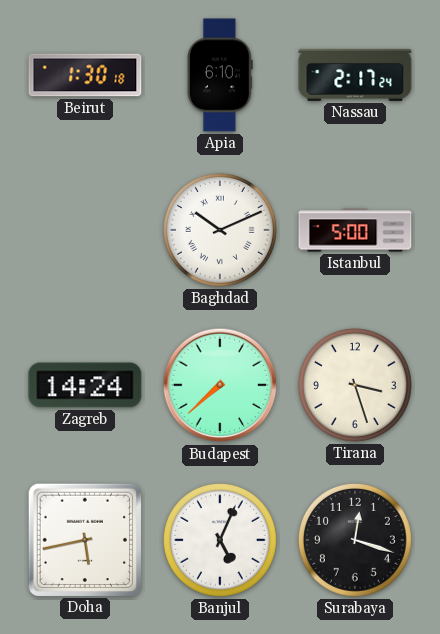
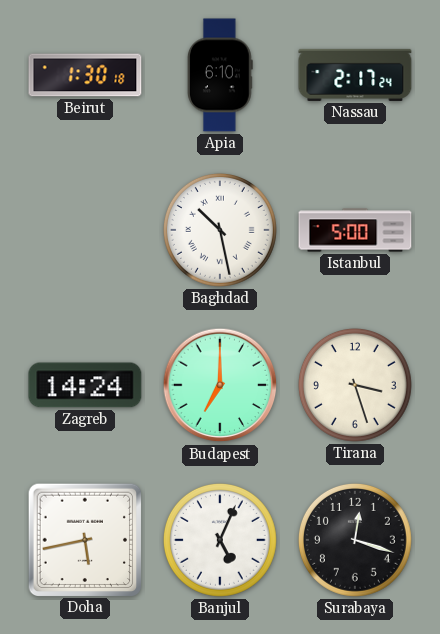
Baghdad: 10:11 -> 10:28 (220, 230)
Budapest: 7:38 -> 7:00 (220, 385)
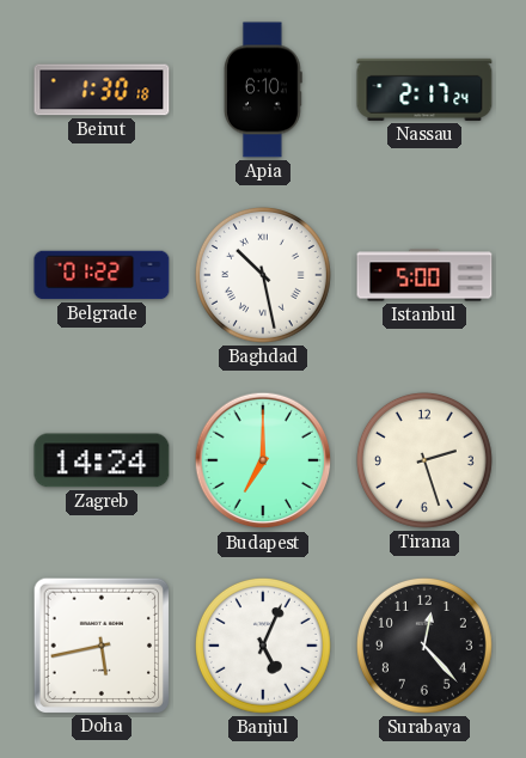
Belgrade: none -> 01:22 (102, 275)
Tirana: 3:27 -> 2:27 (424, 460)
Surabaya: 12:18 -> 12:23 (424, 646)
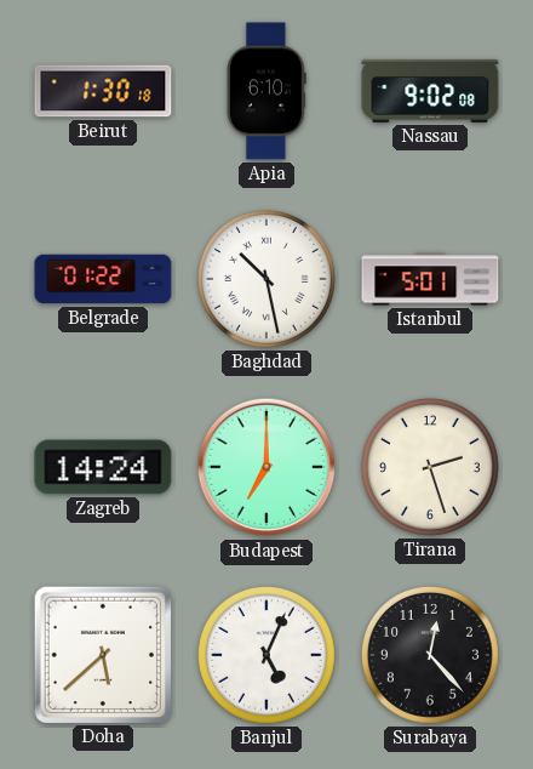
Nassau: 2:17 -> 9:02 (430, 91)
Istanbul: 5:00 -> 5:01 (430, 279)
Doha: 5:43 -> 5:38 (102, 654)
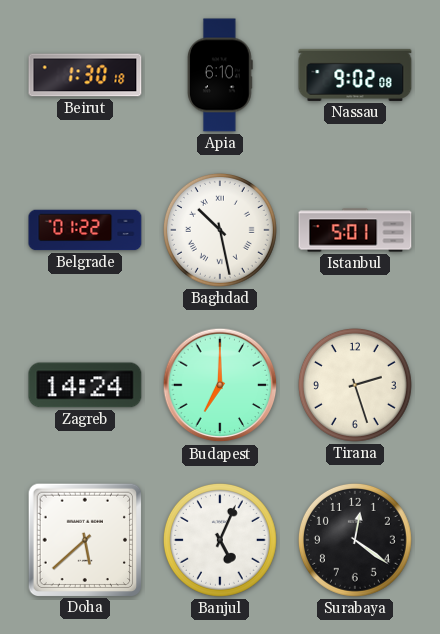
Surabaya: 12:23 -> 12:21 (355, 540)
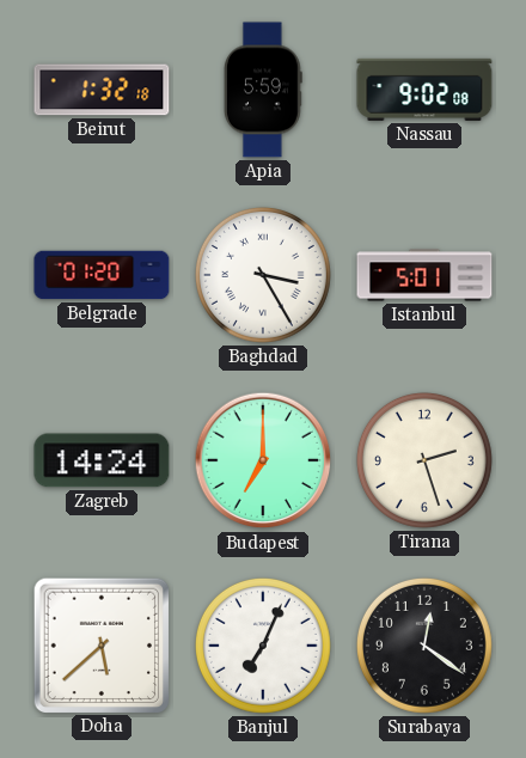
Beirut: 1:30 -> 1:32 (102, 90)
Apia: 6:10 -> 5:59 (264, 90)
Belgrade: 01:22 -> 01:20 (102, 275)
Baghdad: 10:28 -> 3:25 (263, 275)
Banjul: 5:04 -> 7:04 (263, 646)
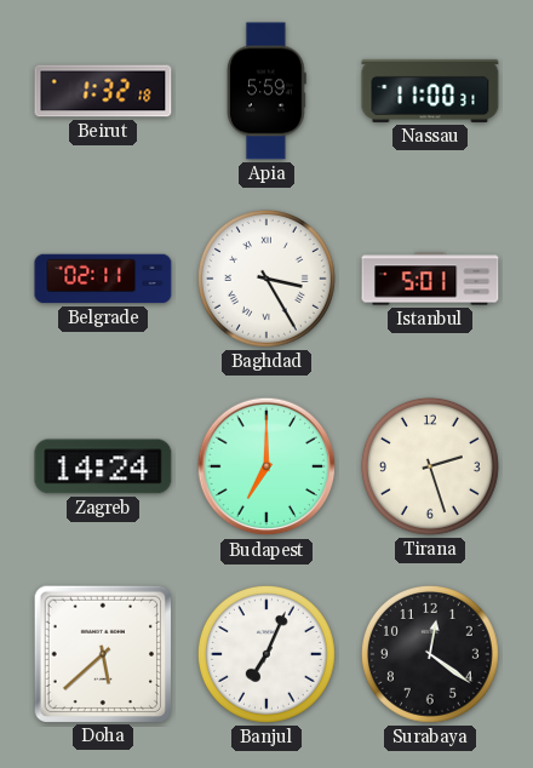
Nassau: 9:02 -> 11:00 (430, 91)
Belgrade: 01:20 -> 02:11 (103, 279)
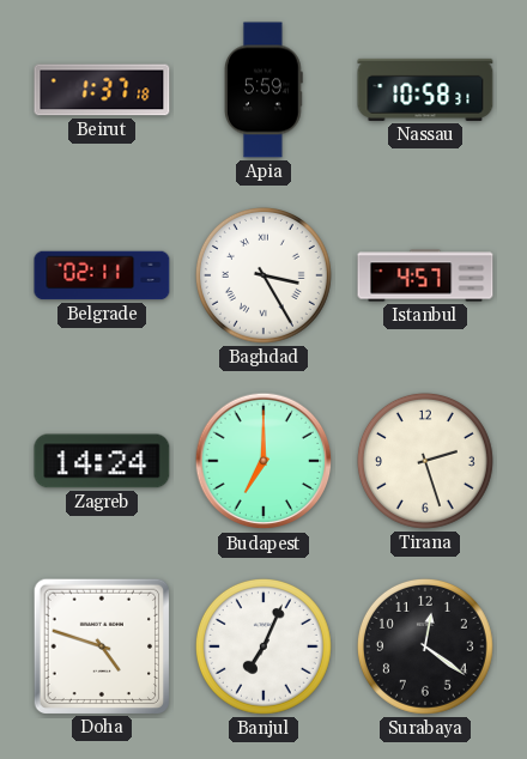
Beirut: 1:32 -> 1:37 (102, 90)
Nassau: 11:00 -> 10:58 (425, 90)
Istanbul: 5:01 -> 4:57 (425, 275)
Doha: 5:38 -> 4:48 (101, 645)
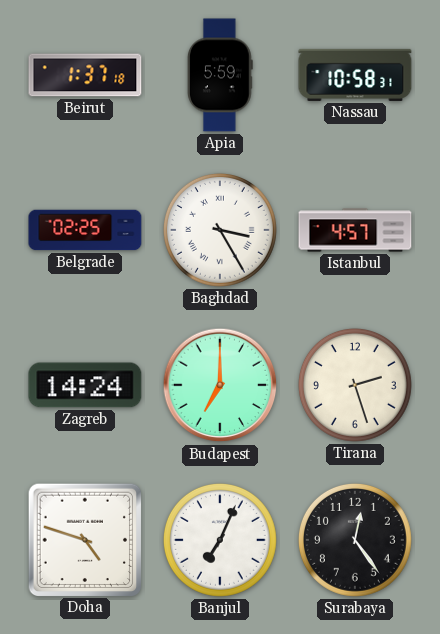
Belgrade: 02:11 -> 02:25 (85, 230)
Surabaya: 12:21 -> 12:24 (355, 540)
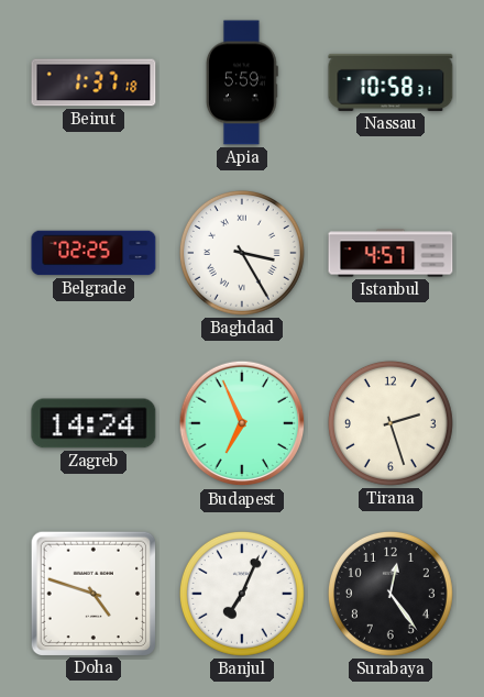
Budapest: 7:00 -> 6:56 (242, 423)
